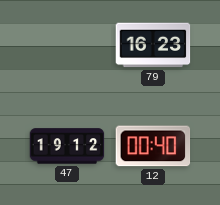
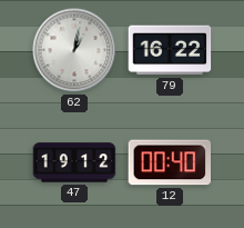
62: none -> 1:02 (74, 50)
79: 16:23 -> 16:22 (170, 50)
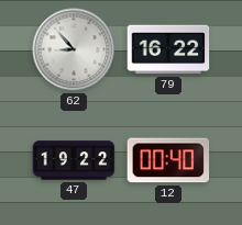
62: 1:02 -> 8:53 (74, 49)
47: 19:12 -> 19:22 (74, 160)
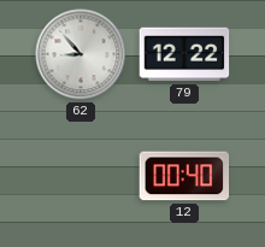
79: 16:22 -> 12:22 (184, 54)
47: 19:22 -> none (74, 160)
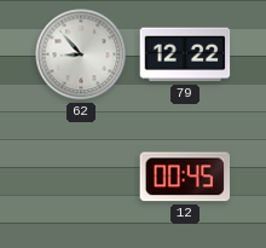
12: 00:40 -> 00:45 (185, 177)
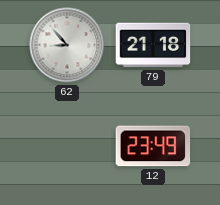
79: 12:22 -> 21:18 (153, 45)
12: 00:45 -> 23:49 (153, 146)
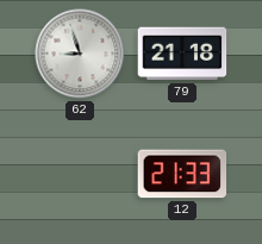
62: 8:53 -> 8:57 (80, 54)
12: 23:49 -> 21:33 (182, 174)
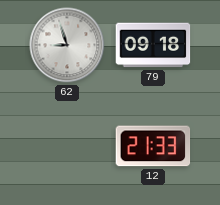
79: 21:18 -> 09:18 (153, 45)
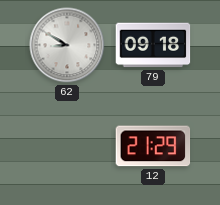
62: 8:57 -> 8:50 (67, 45)
12: 21:33 -> 21:29 (153, 146)
